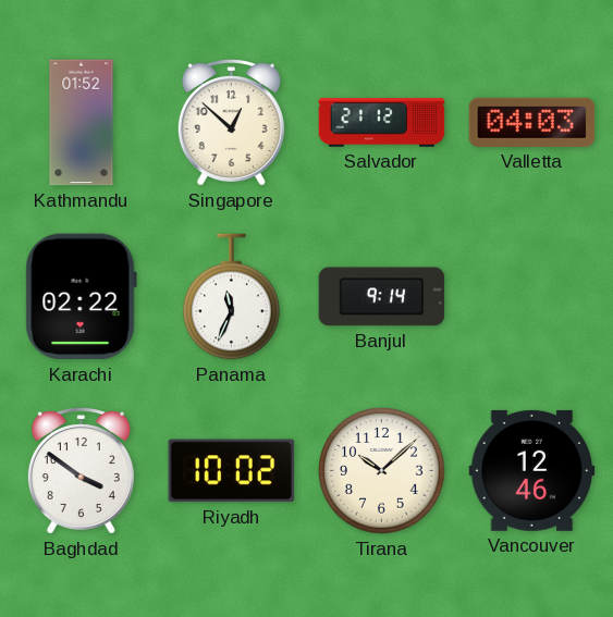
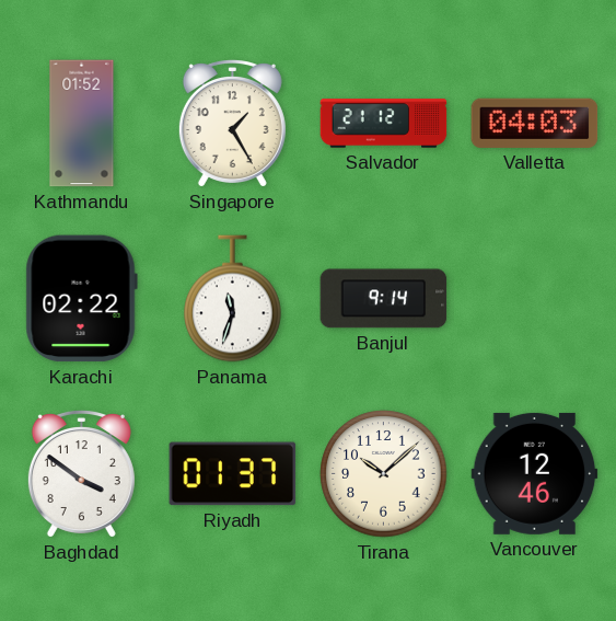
Singapore: 12:52 -> 1:25 (232, 124)
Panama: 11:34 -> 11:33 (233, 299)
Riyadh: 10:02 -> 01:37 (233, 474)
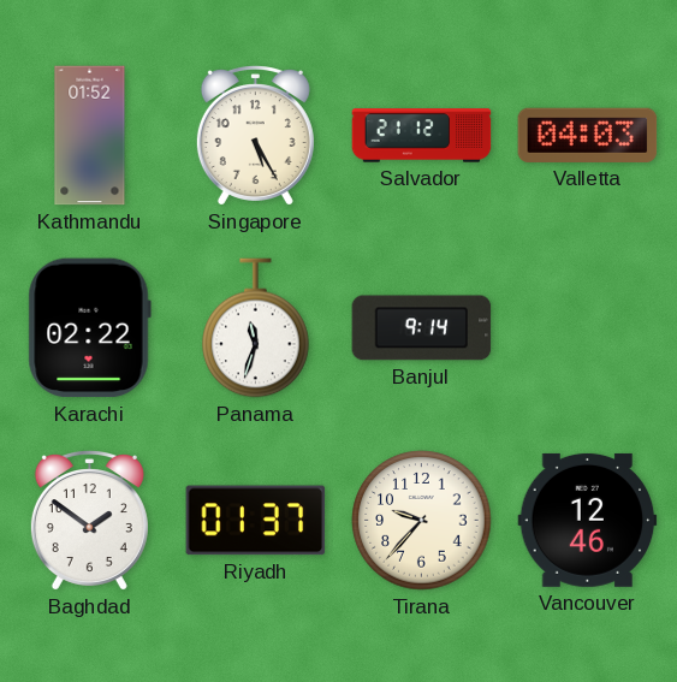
Singapore: 1:25 -> 5:25 (255, 136)
Baghdad: 3:51 -> 1:51 (89, 521)
Tirana: 10:08 -> 9:37 (422, 521)
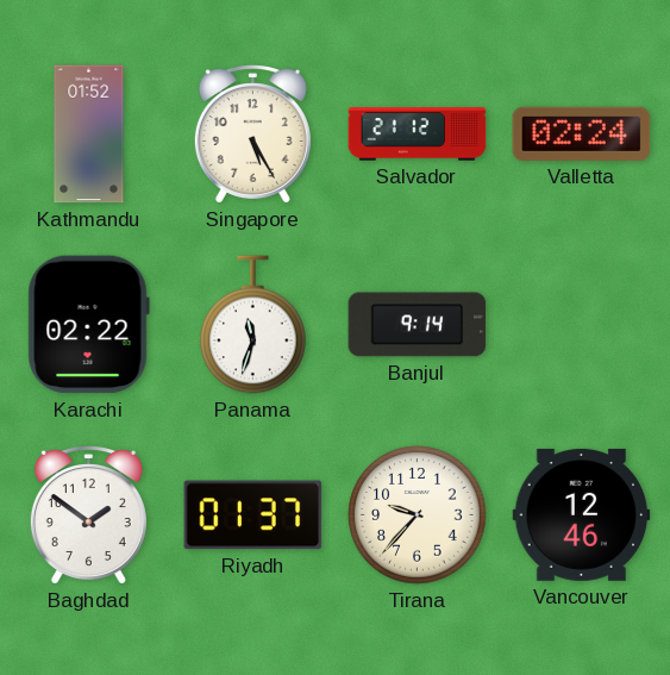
Valletta: 04:03 -> 02:24 (582, 133)
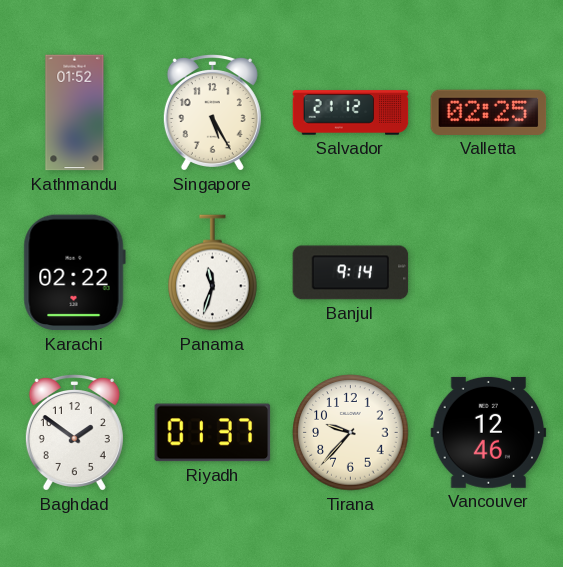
Valletta: 02:24 -> 02:25 (489, 112)
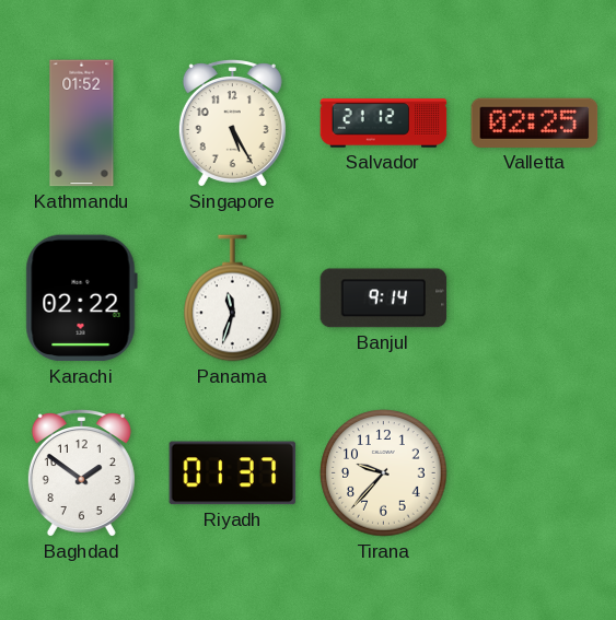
Vancouver: 12:46 -> none (489, 432)
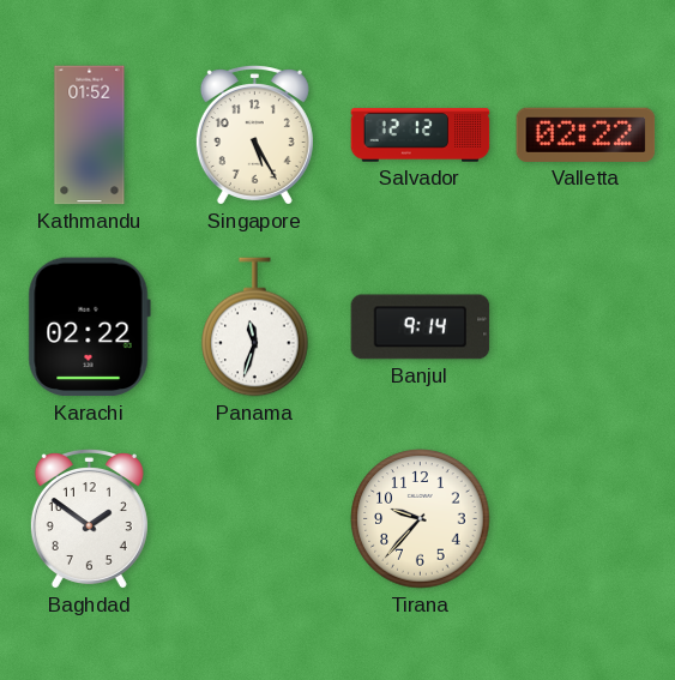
Salvador: 21:12 -> 12:12 (421, 136)
Valletta: 02:25 -> 02:22 (586, 134)
Riyadh: 01:37 -> none (233, 473)
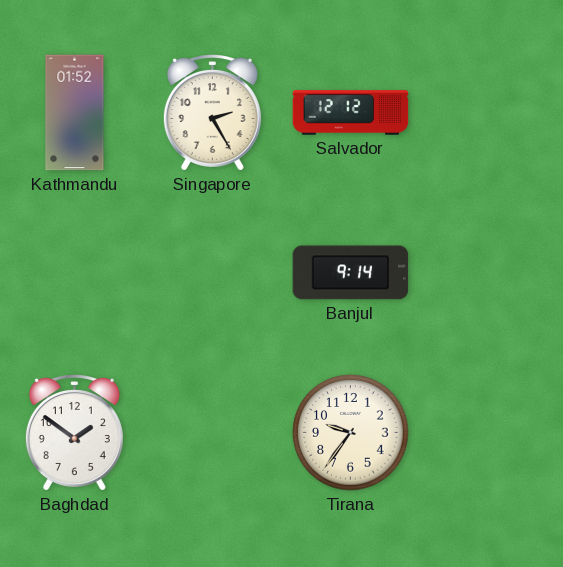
Singapore: 5:25 -> 2:25 (212, 113)
Valletta: 02:22 -> none (586, 134)
Karachi: 02:22 -> none (89, 327)
Panama: 11:33 -> none (255, 327)
Tirana: 9:37 -> 9:36 (351, 433)
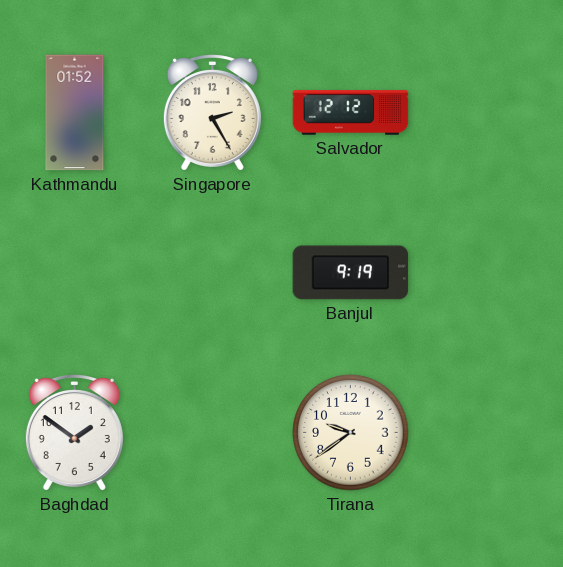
Banjul: 9:14 -> 9:19 (351, 273)
Tirana: 9:36 -> 9:39 (351, 433)
